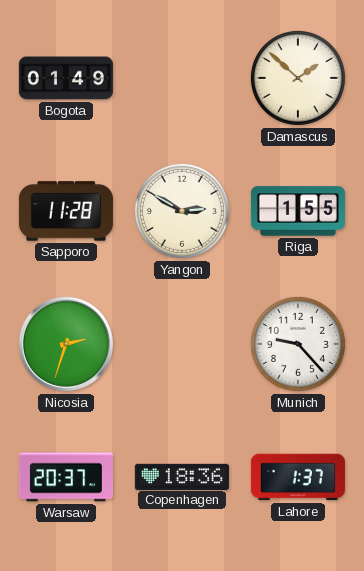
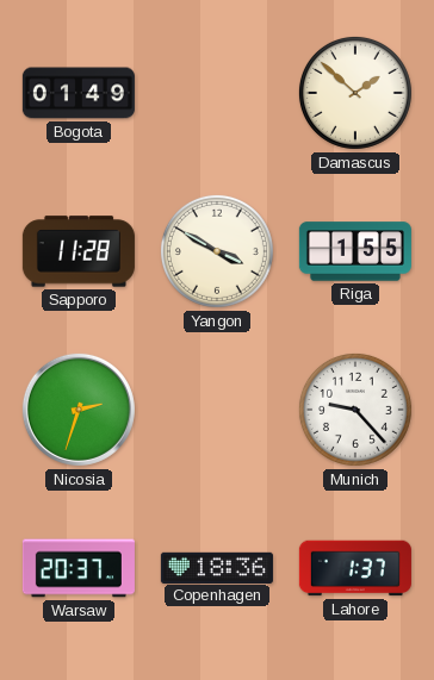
Yangon: 2:50 -> 3:50 (217, 251)
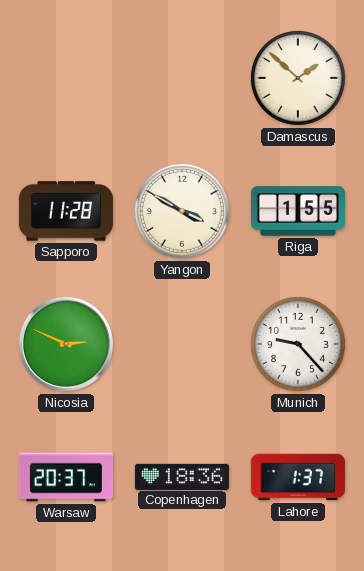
Bogota: 01:49 -> none (79, 93)
Nicosia: 2:33 -> 2:49 (66, 344)
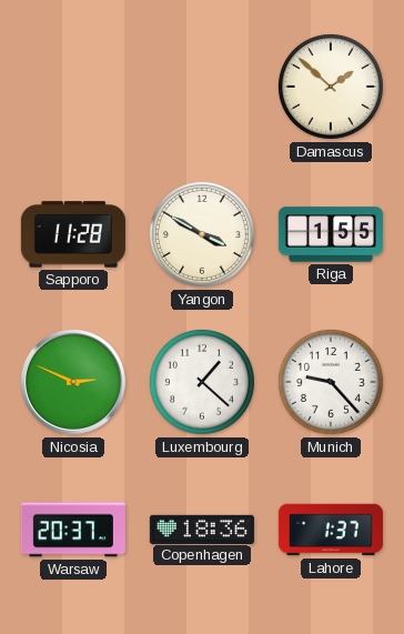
Luxembourg: none -> 1:22 (202, 382)
